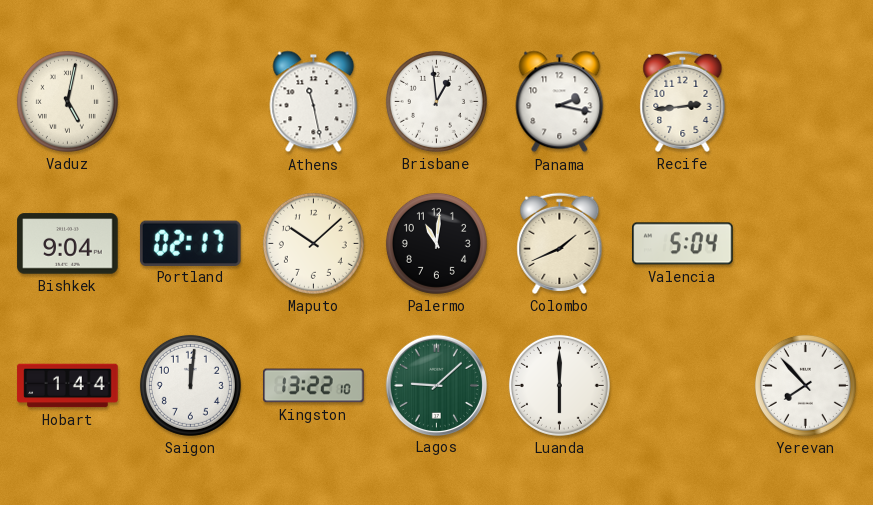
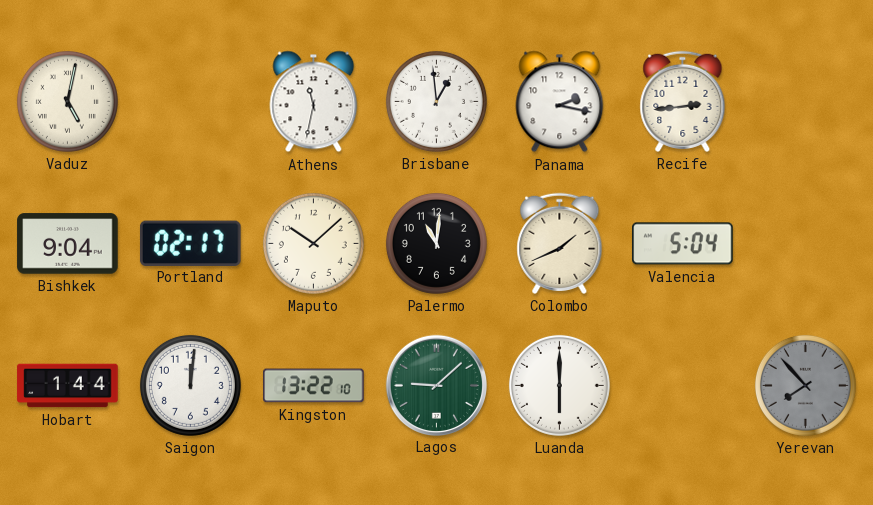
Athens: 11:28 -> 11:32 (314, 102)
Yerevan dial: white -> grey (805, 385)
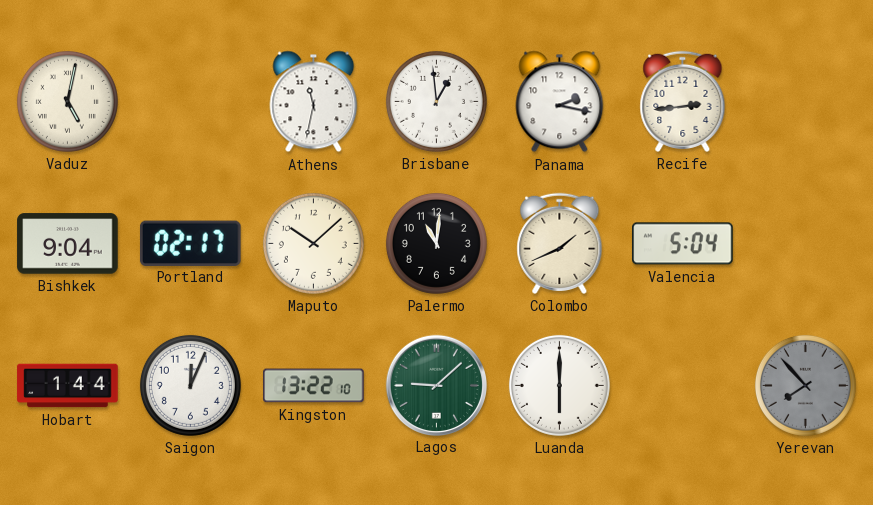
Saigon: 12:01 -> 12:04 (190, 385)
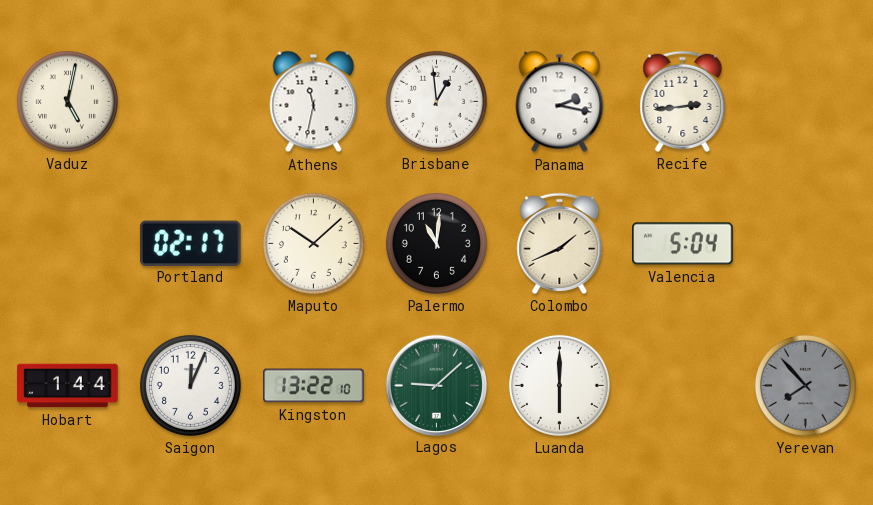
Bishkek: 9:04 -> none (68, 244)
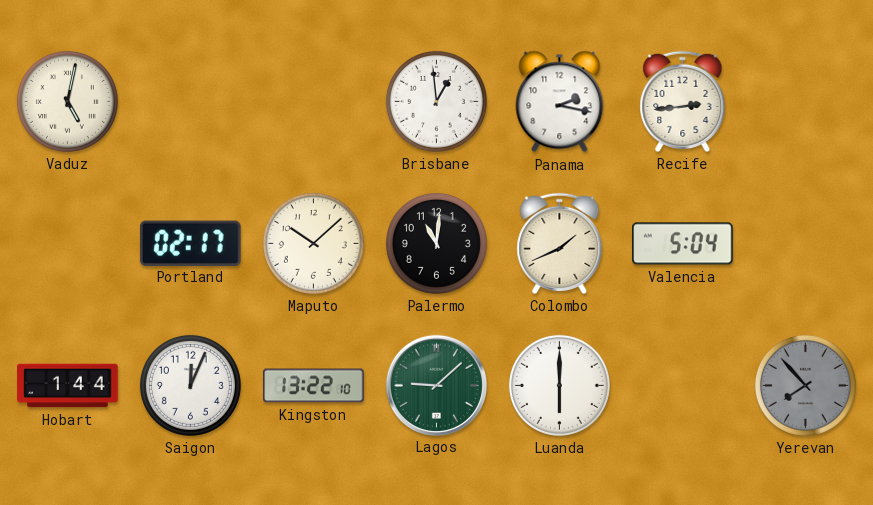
Athens: 11:32 -> none (314, 102)
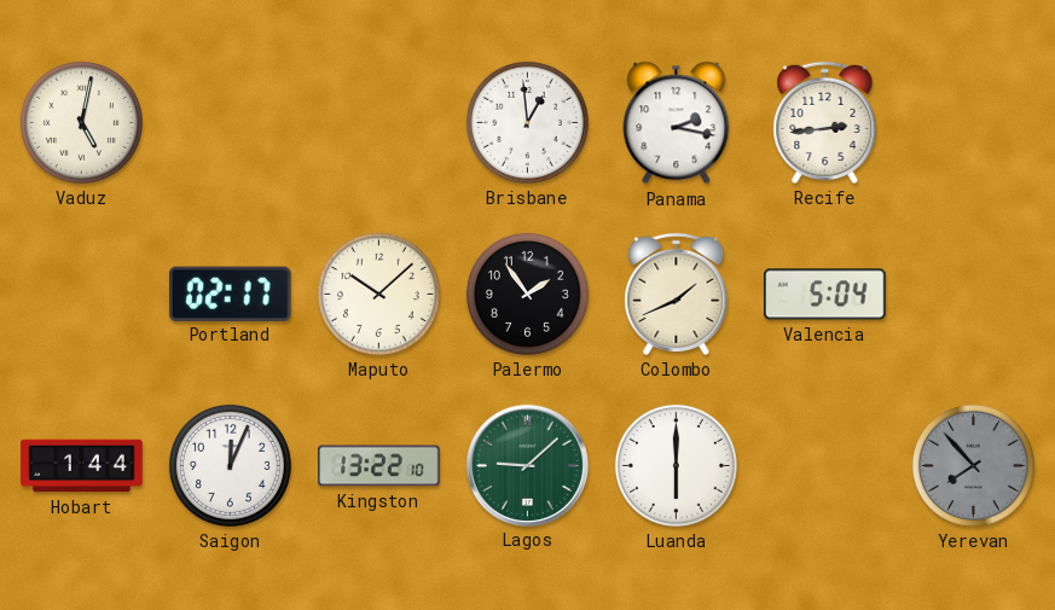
Palermo: 11:01 -> 1:54 (527, 294)
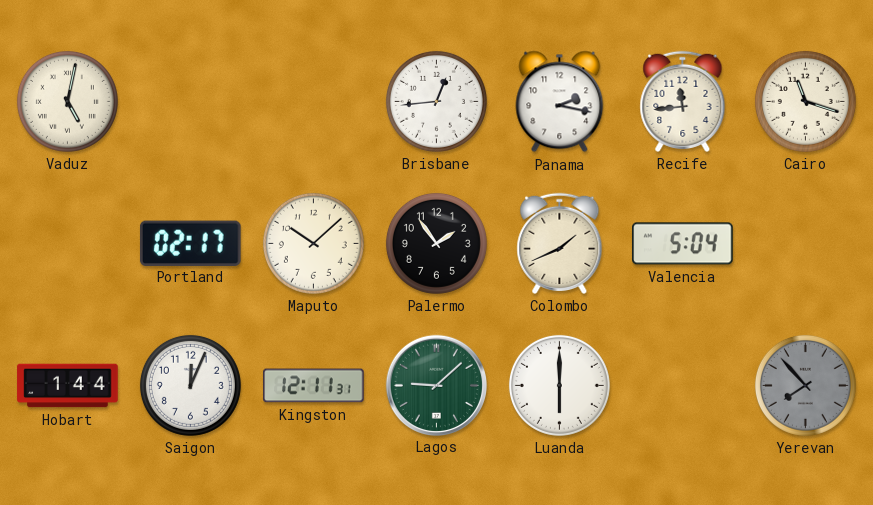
Brisbane: 12:59 -> 12:44 (436, 101)
Recife: 2:44 -> 11:44 (683, 101)
Cairo: none -> 11:18 (805, 101)
Kingston: 13:22 -> 12:11 (314, 386)
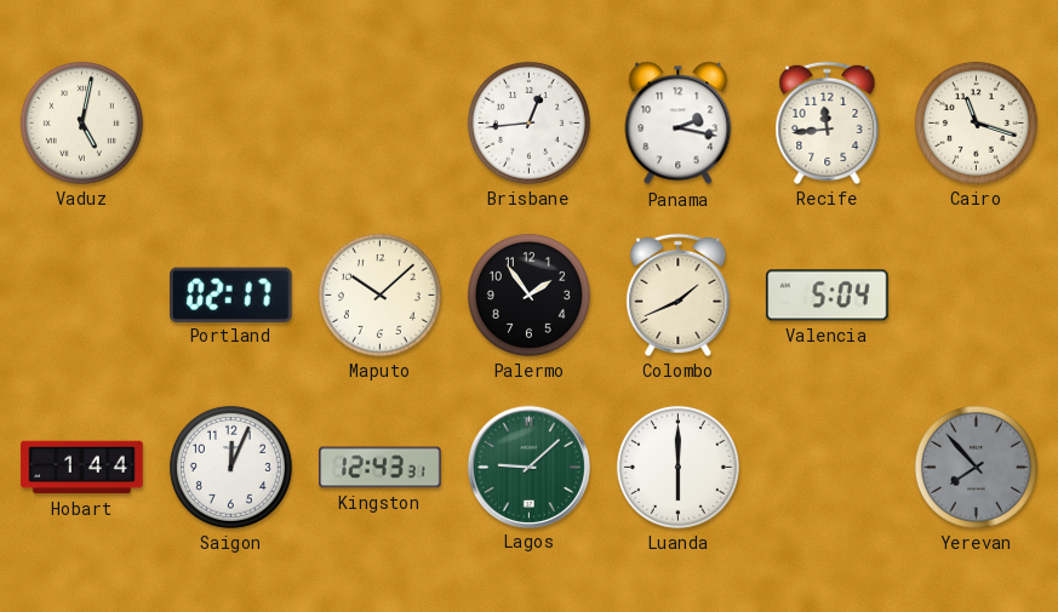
Kingston: 12:11 -> 12:43 (381, 468)
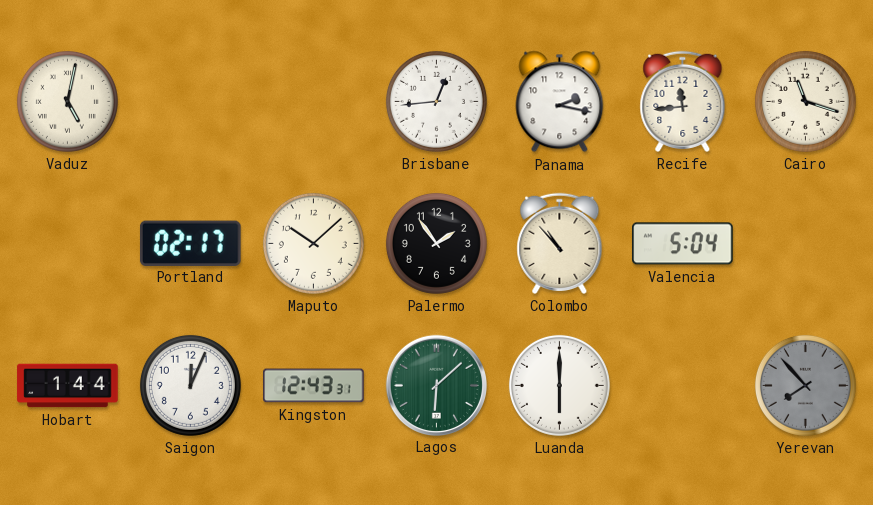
Colombo: 1:41 -> 10:53 (560, 243)
Lagos: 9:08 -> 6:08 (436, 385)
